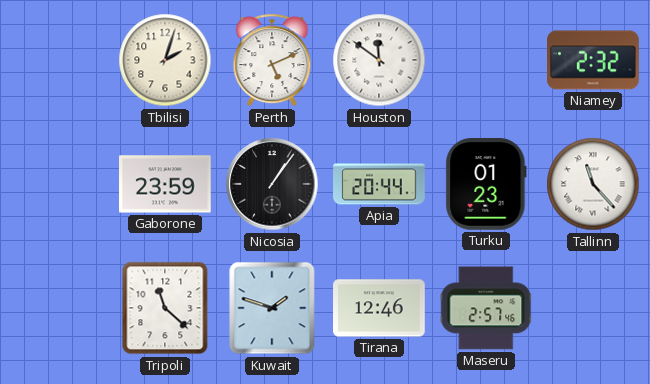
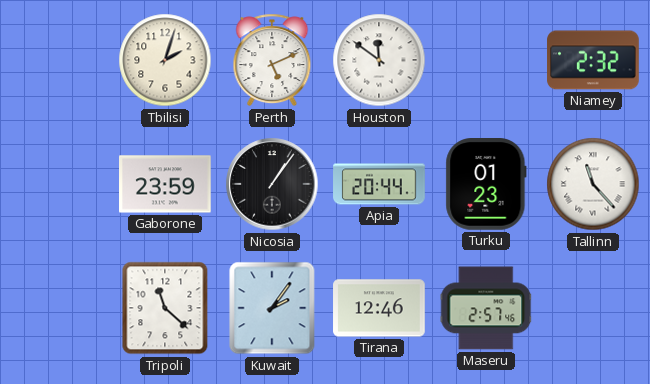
Kuwait: 1:48 -> 2:06 (272, 308)
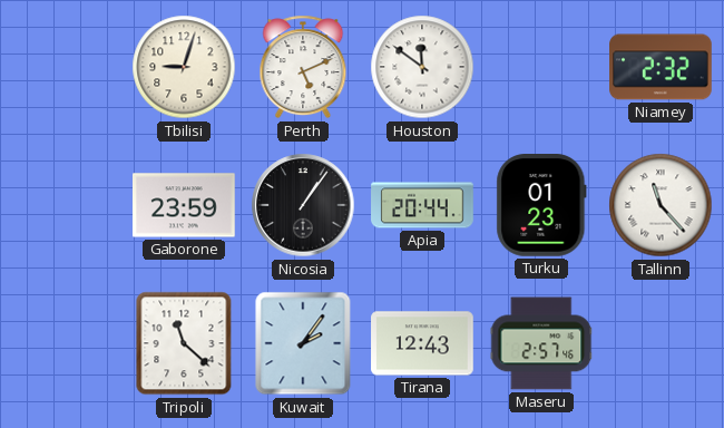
Tbilisi: 2:03 -> 9:03 (184, 67)
Tirana: 12:46 -> 12:43 (422, 343)
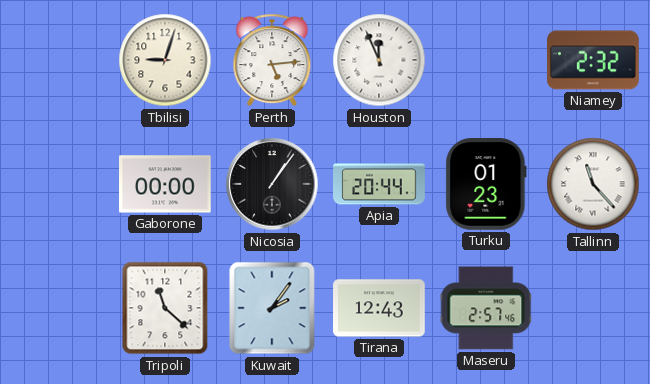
Perth: 5:11 -> 5:14 (272, 60)
Houston: 11:51 -> 11:56 (379, 60)
Gaborone: 23:59 -> 00:00 (166, 184)
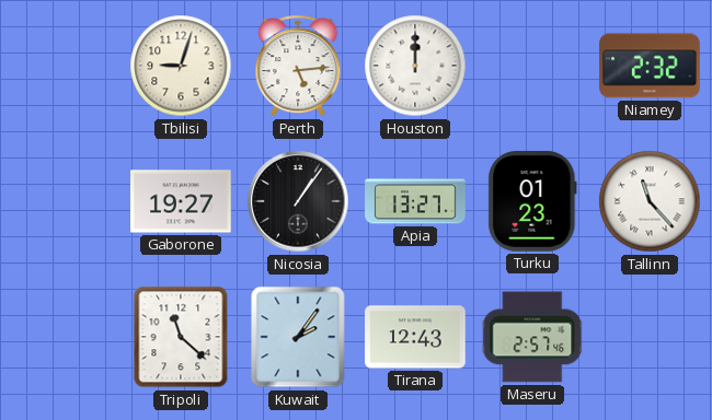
Houston: 11:56 -> 12:00 (415, 66)
Gaborone: 00:00 -> 19:27 (182, 201)
Apia: 20:44 -> 13:27 (415, 201)
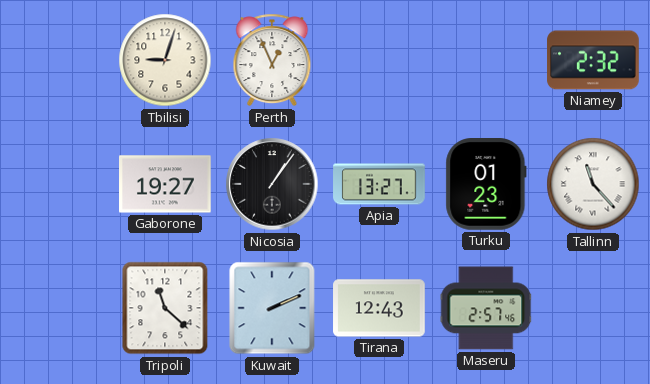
Perth: 5:14 -> 12:56 (272, 60)
Houston: 12:00 -> none (415, 66)
Kuwait: 2:06 -> 2:11 (272, 308)
